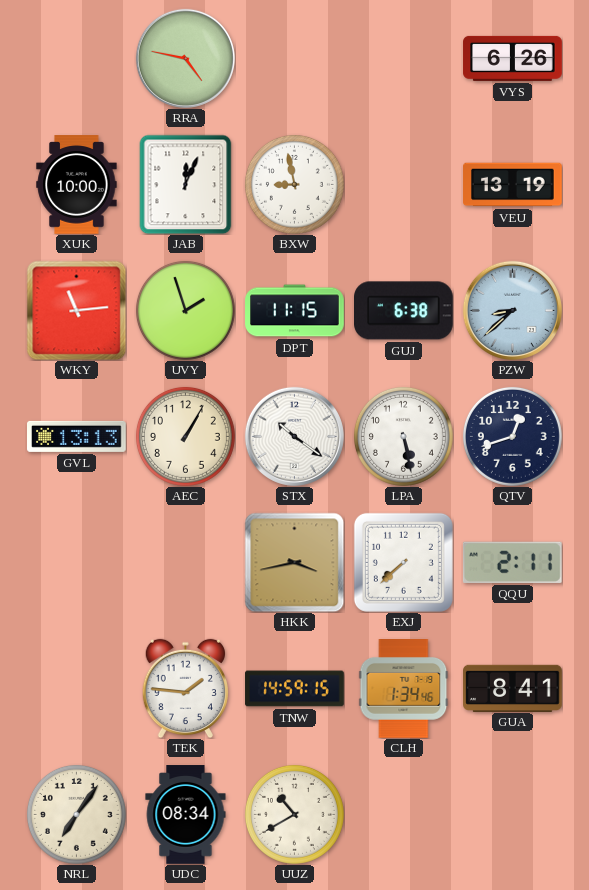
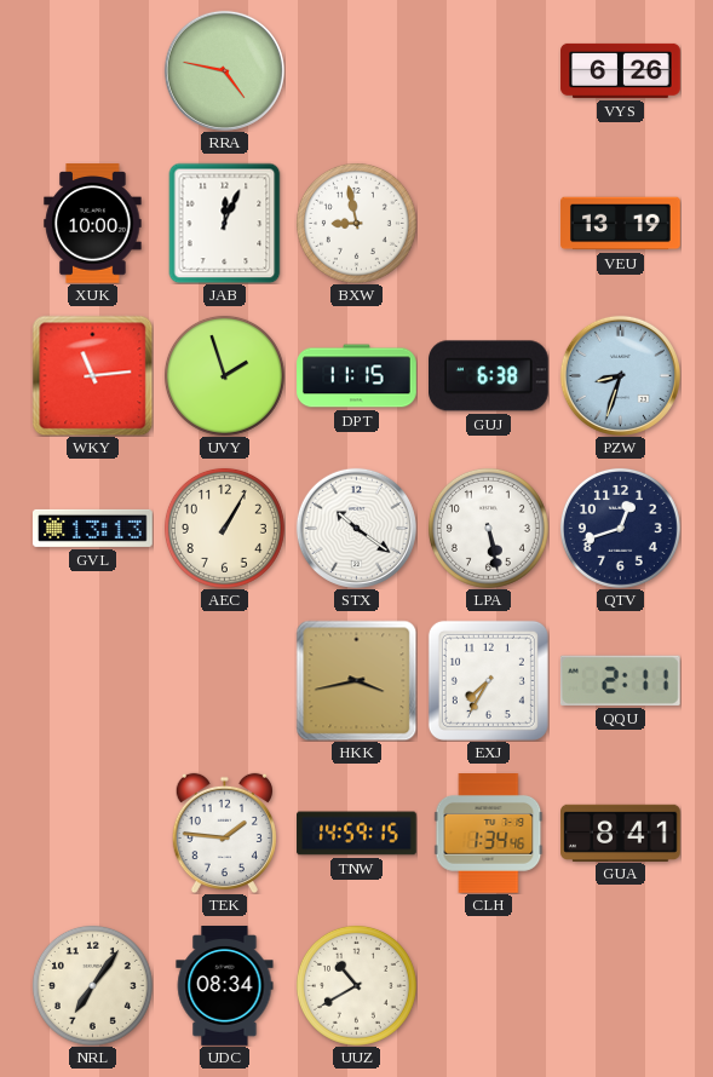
PZW: 8:38 -> 8:33 (620, 375)
EXJ: 7:38 -> 7:35 (488, 680)
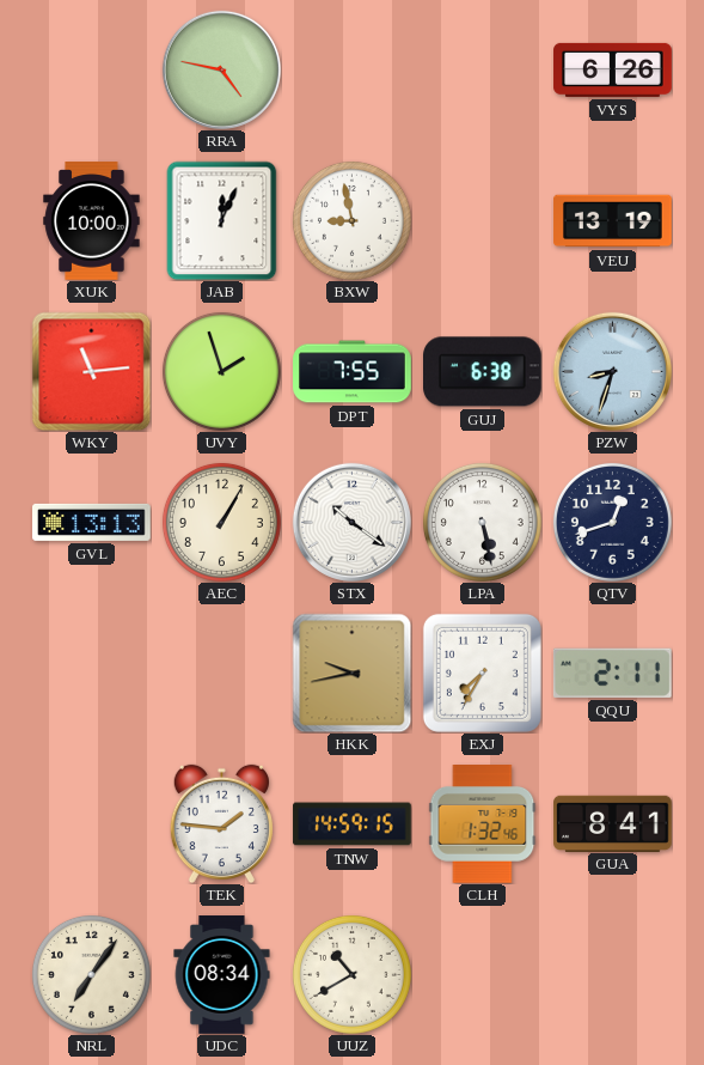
DPT: 11:15 -> 7:55 (353, 372)
HKK: 3:43 -> 9:43 (351, 673)
CLH: 1:34 -> 1:32 (483, 824)
